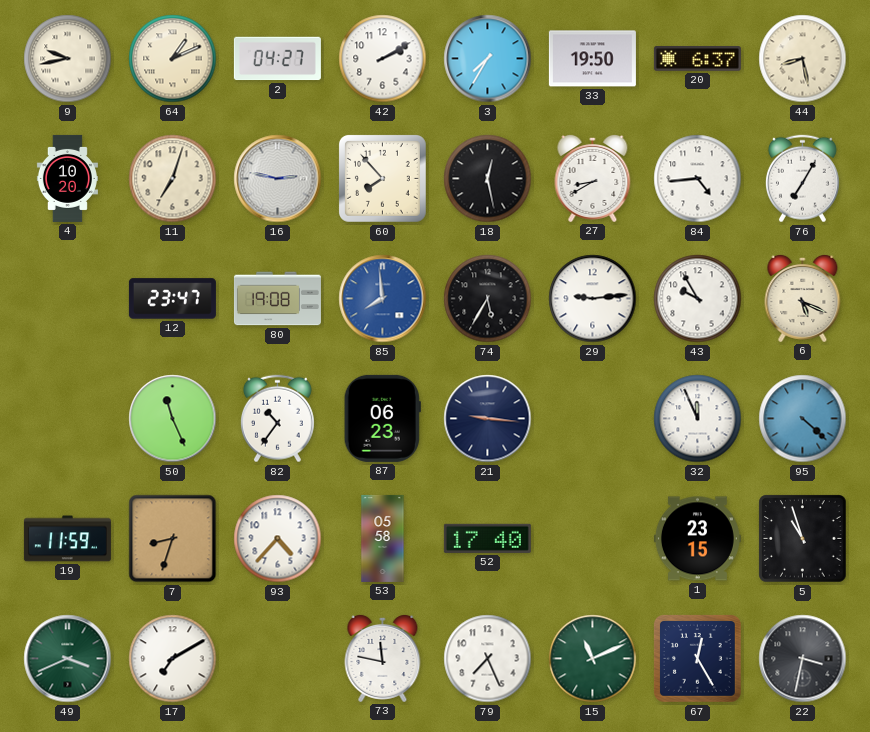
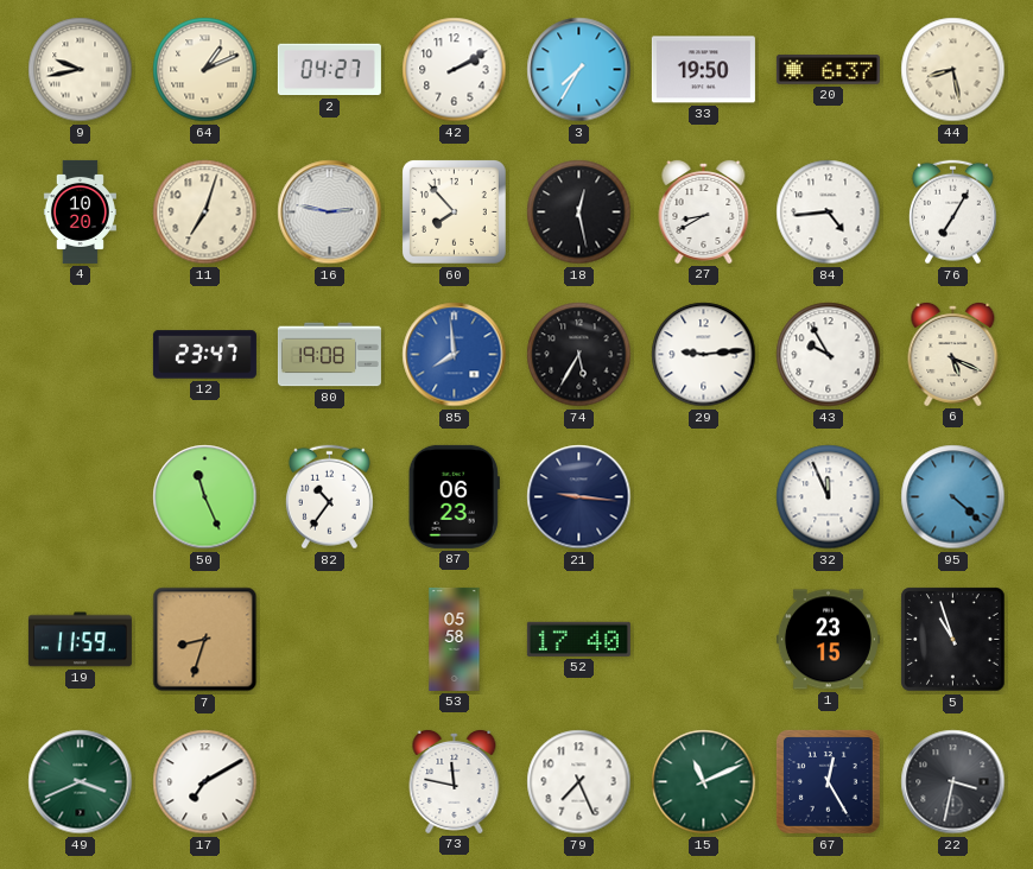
93: 4:37 -> none (278, 539)
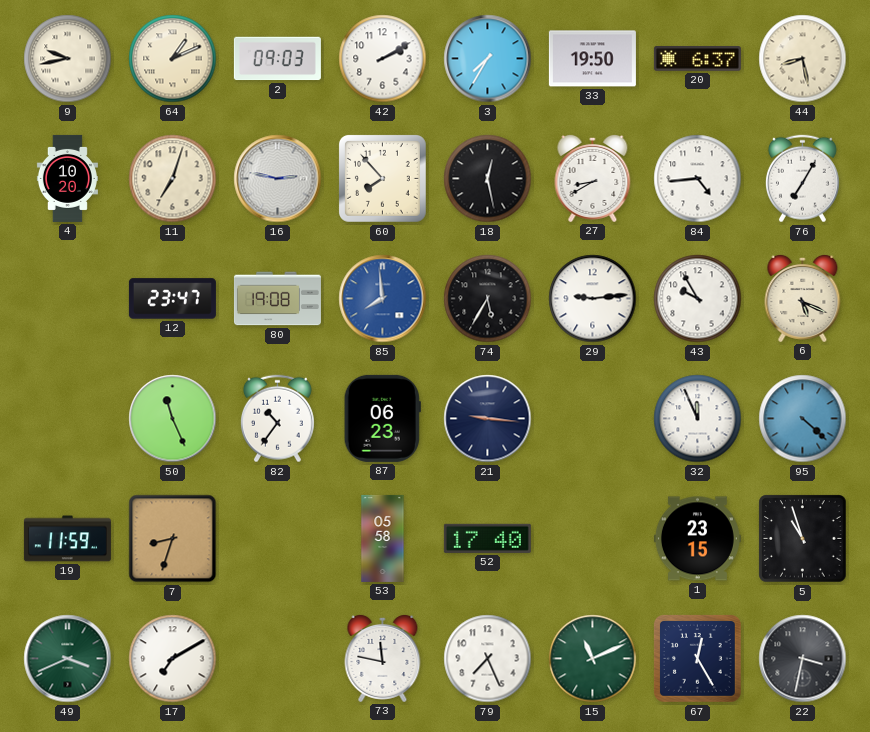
2: 04:27 -> 09:03 (277, 59)
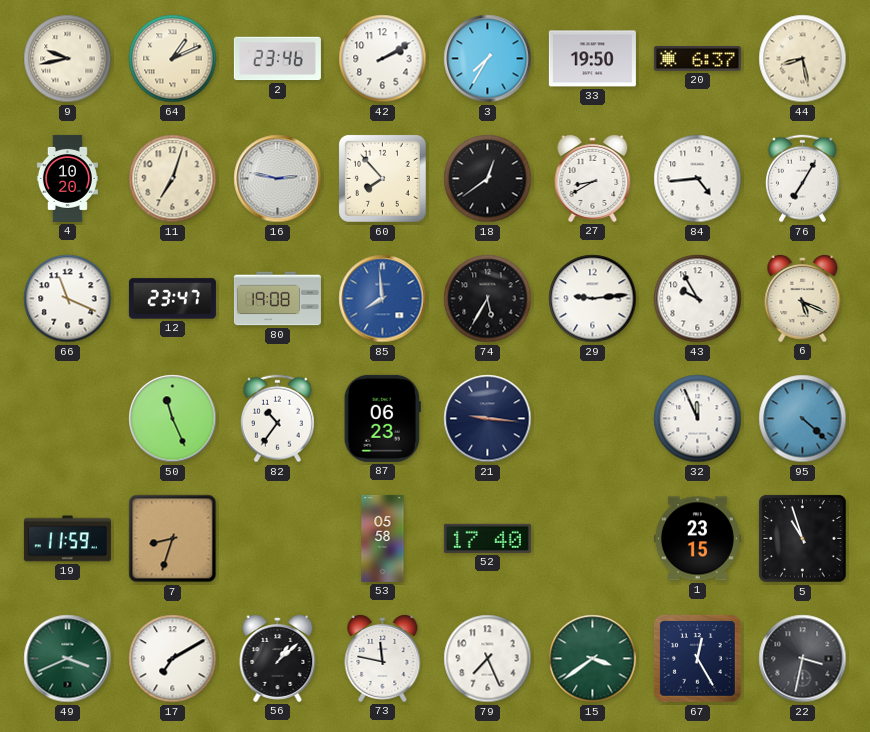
2: 09:03 -> 23:46 (277, 59)
18: 12:28 -> 12:39 (488, 179)
66: none -> 11:19 (68, 299)
56: none -> 1:08 (278, 658)
15: 11:11 -> 3:39 (593, 659)
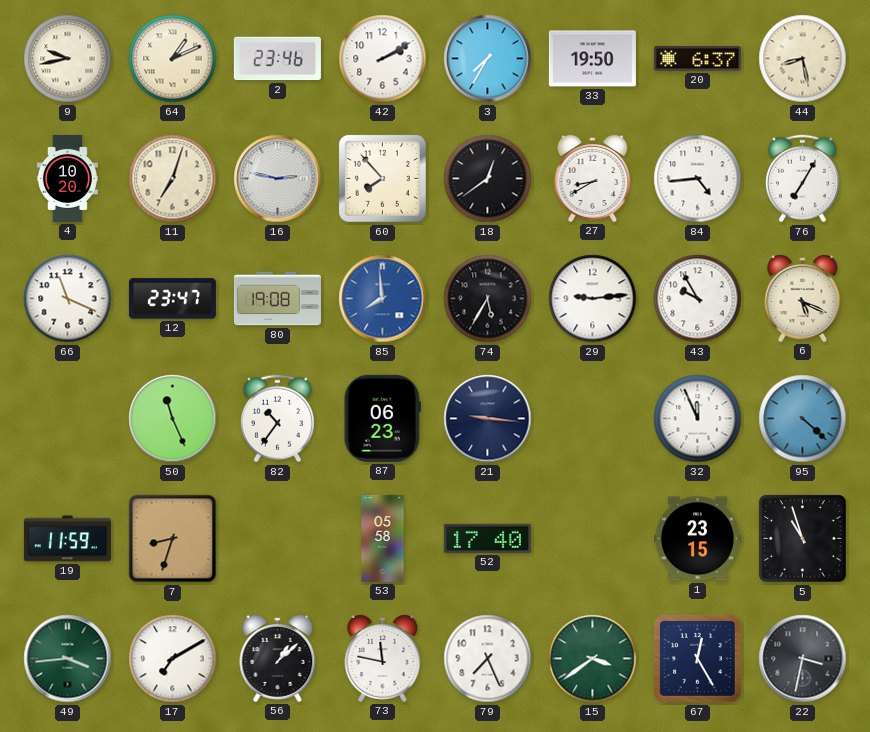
49: 3:41 -> 3:44 (68, 659)
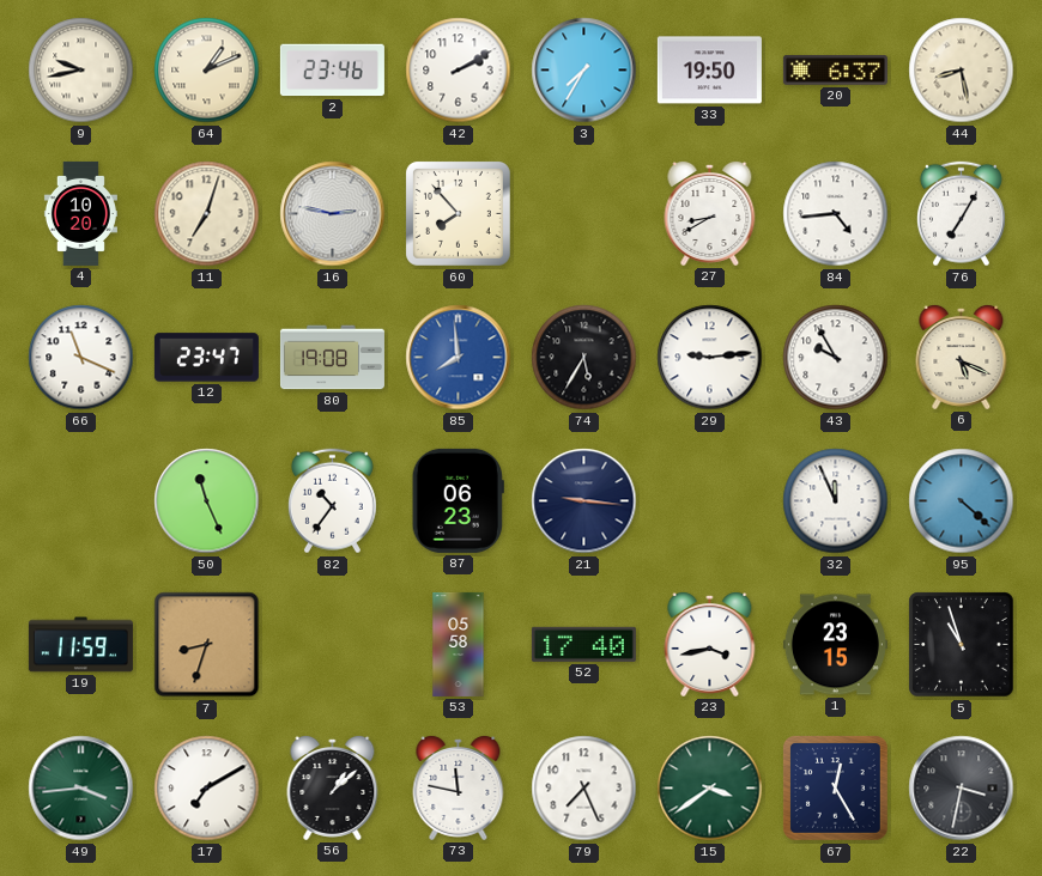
18: 12:39 -> none (488, 179)
23: none -> 3:43 (710, 644)
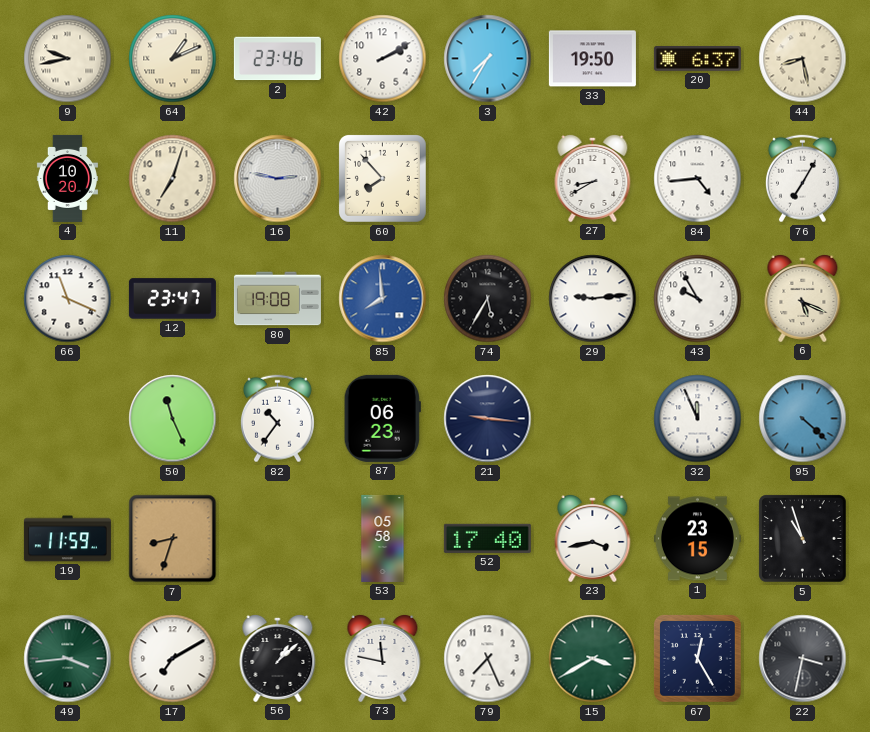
15: 3:39 -> 3:40 (593, 659)
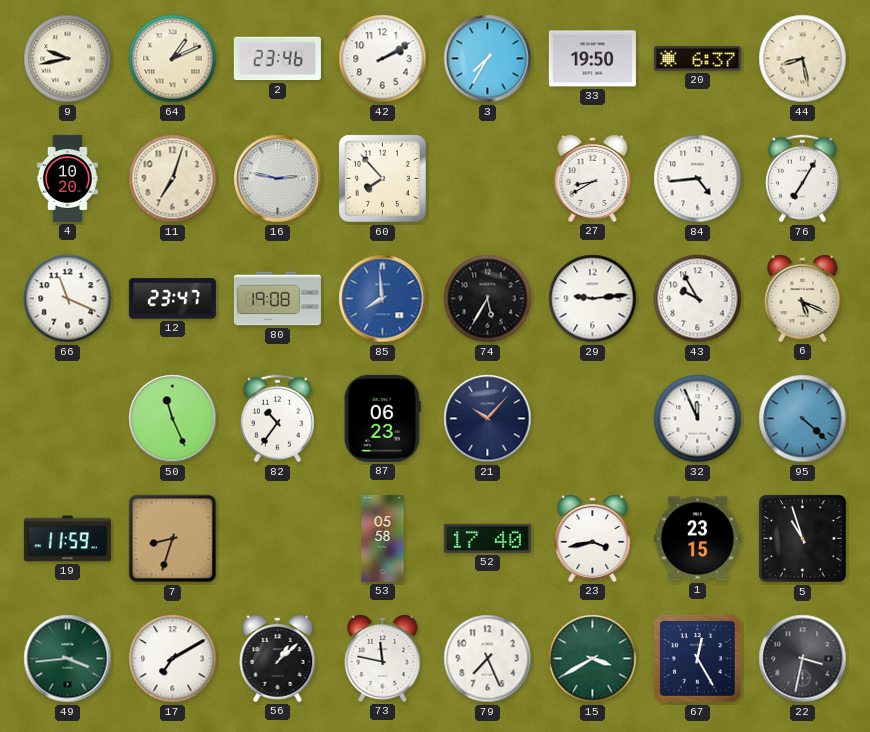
21: 9:16 -> 10:07 (488, 419)
